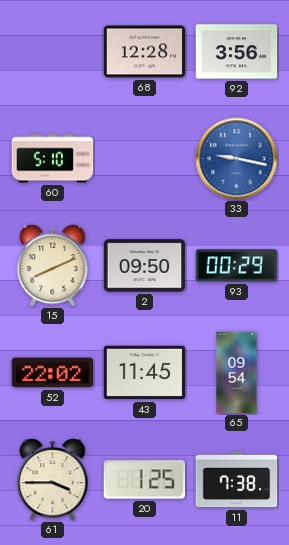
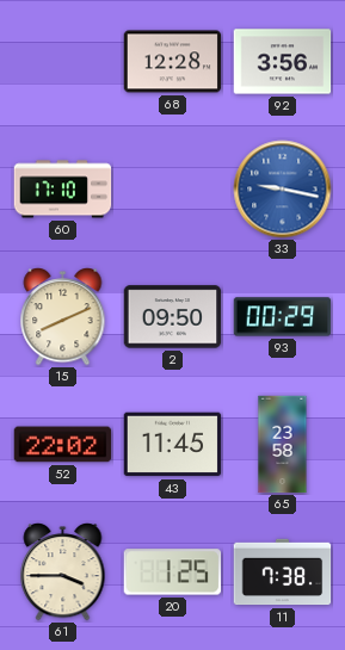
60: 5:10 -> 17:10 (63, 190)
65: 09:54 -> 23:58 (283, 445)
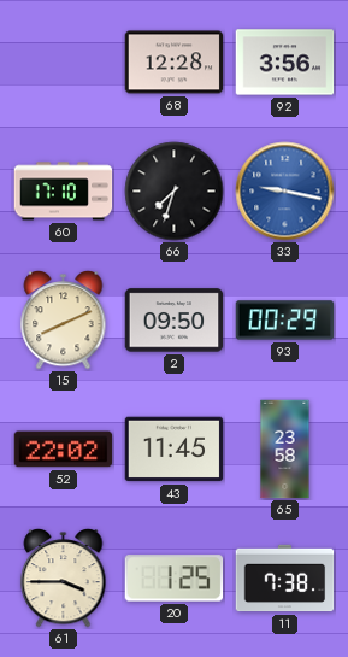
66: none -> 7:33 (175, 192)
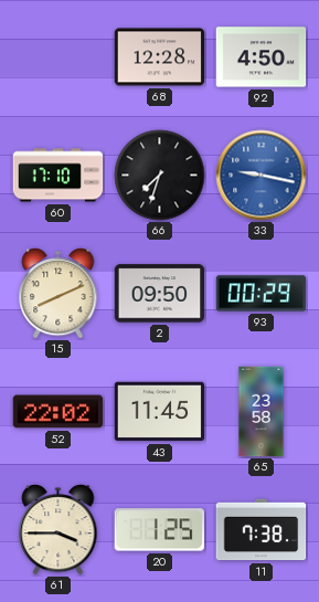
92: 3:56 -> 4:50 (262, 57)
